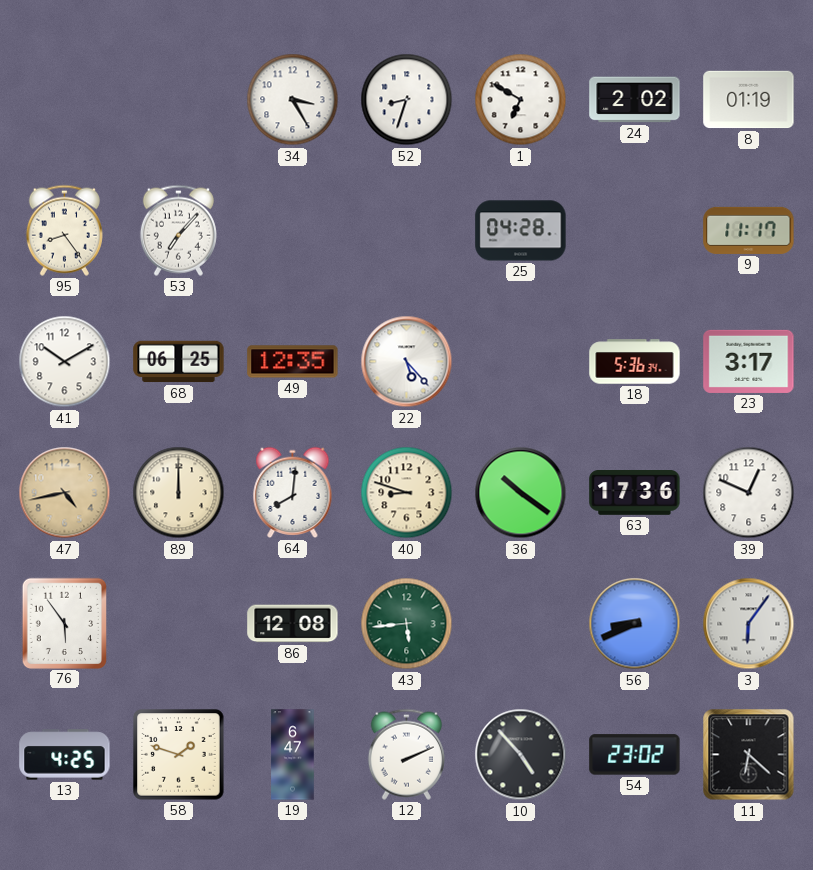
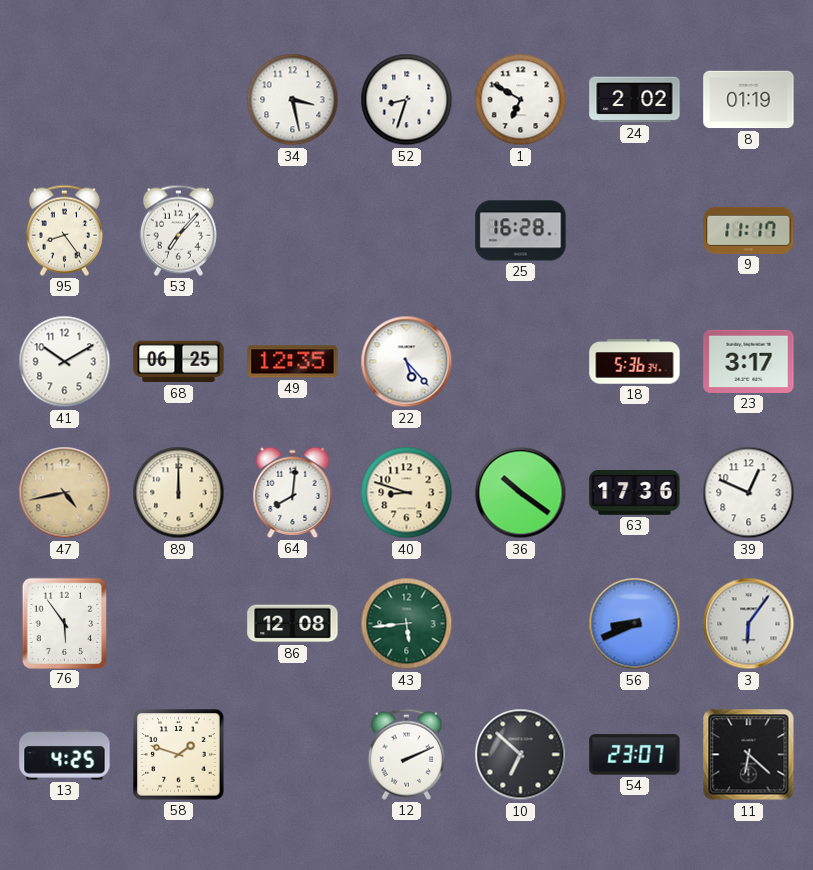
34: 3:25 -> 3:28 (293, 100)
25: 04:28 -> 16:28 (521, 231)
19: 6:47 -> none (293, 755)
10: 4:53 -> 6:52 (521, 755)
54: 23:02 -> 23:07 (635, 755)
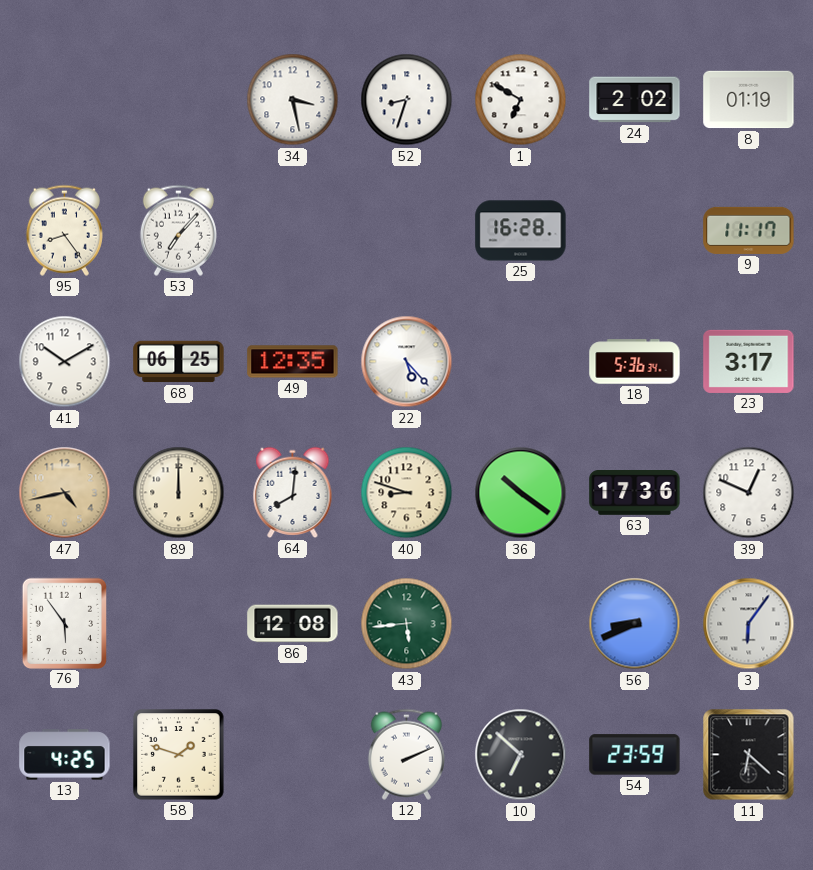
54: 23:07 -> 23:59 (635, 755)
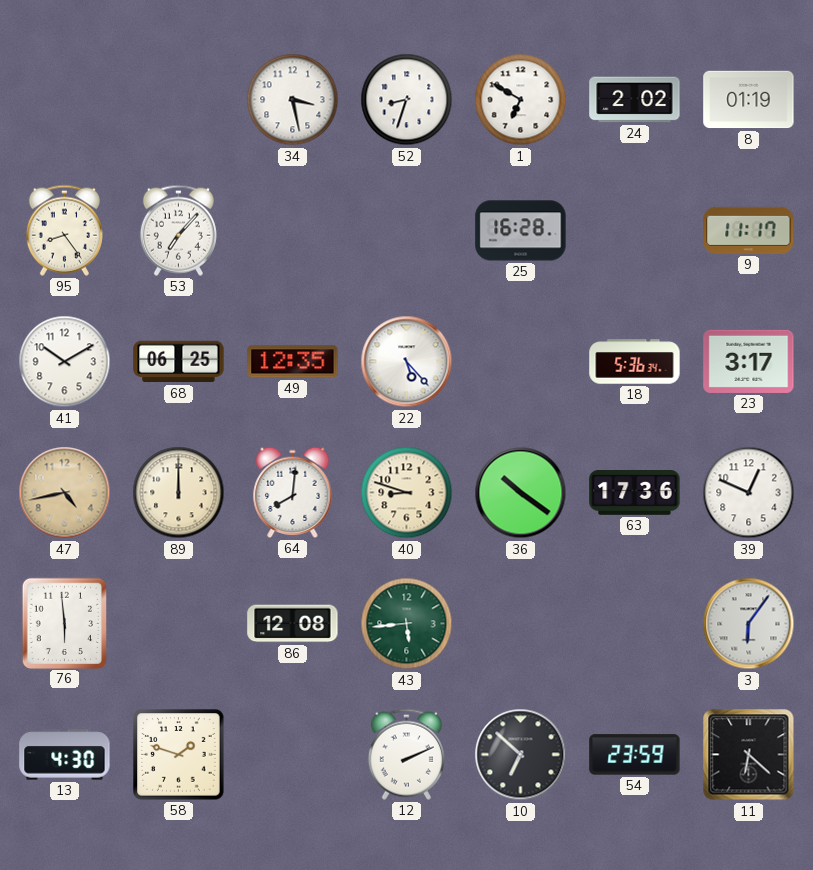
76: 5:54 -> 5:59 (64, 623)
56: 8:41 -> none (635, 624)
13: 4:25 -> 4:30 (65, 755)
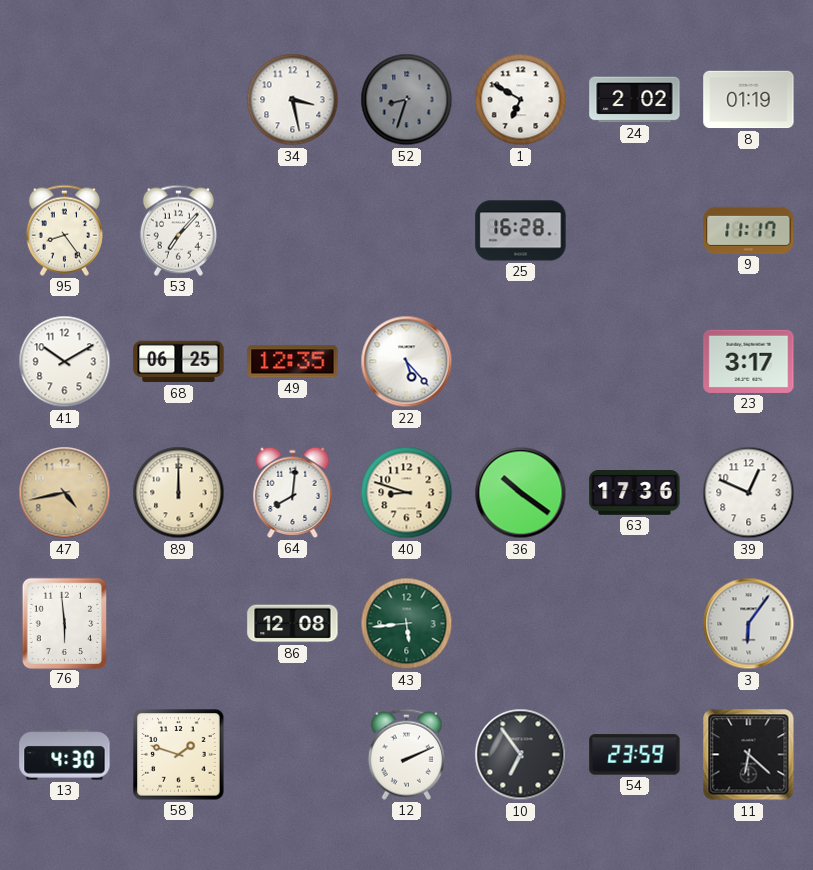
52 dial: white -> grey (407, 100)
18: 5:36 -> none (635, 362)
10: 6:52 -> 6:54 (521, 755)
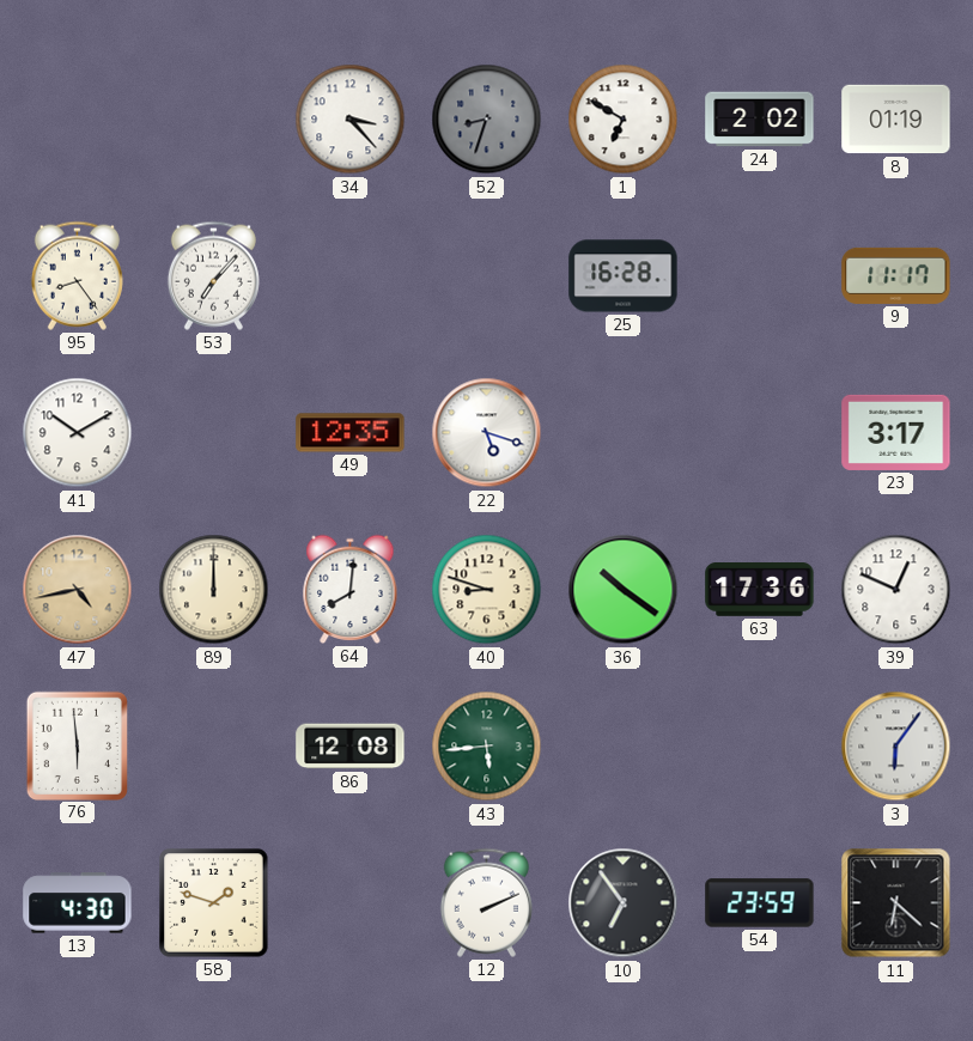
34: 3:28 -> 3:23 (351, 120)
68: 06:25 -> none (179, 362)
22: 5:23 -> 5:18 (487, 433)
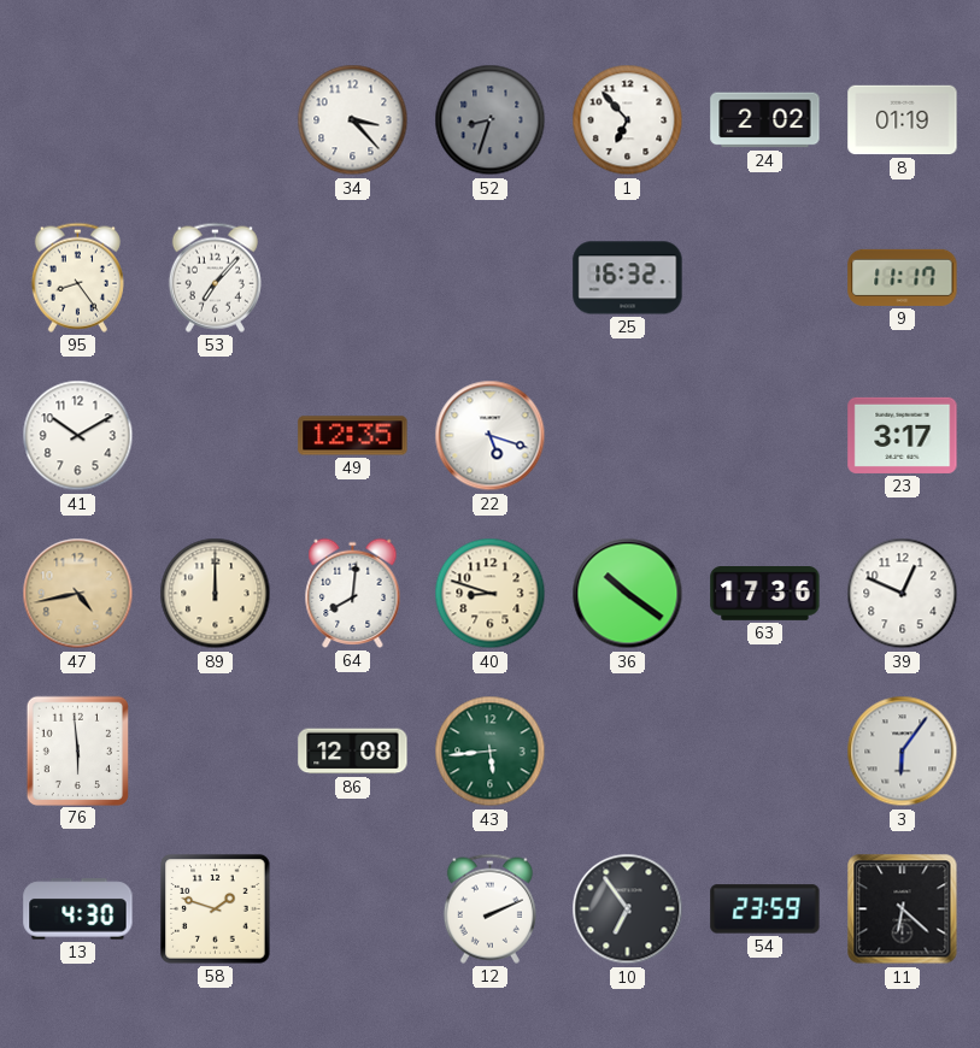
1: 6:50 -> 6:53 (628, 120)
25: 16:28 -> 16:32 (628, 278)
